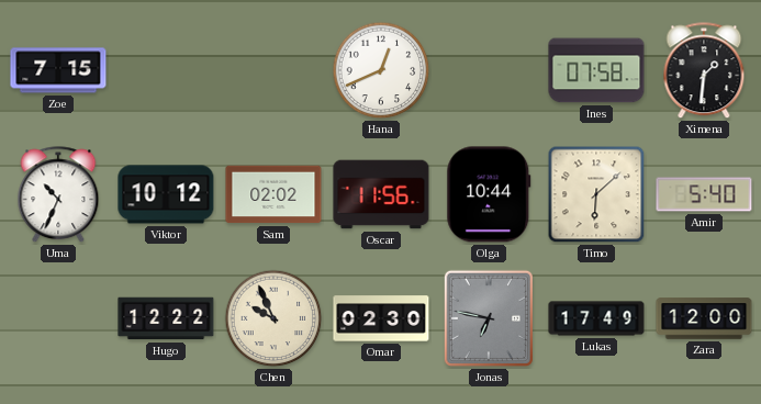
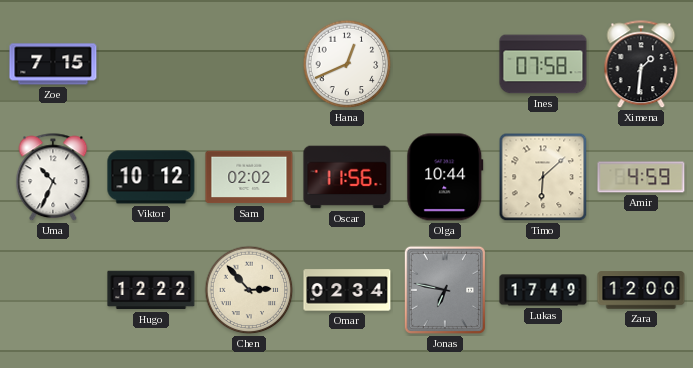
Amir: 5:40 -> 4:59 (641, 177)
Chen: 9:56 -> 2:53 (249, 290)
Omar: 02:30 -> 02:34 (347, 290)
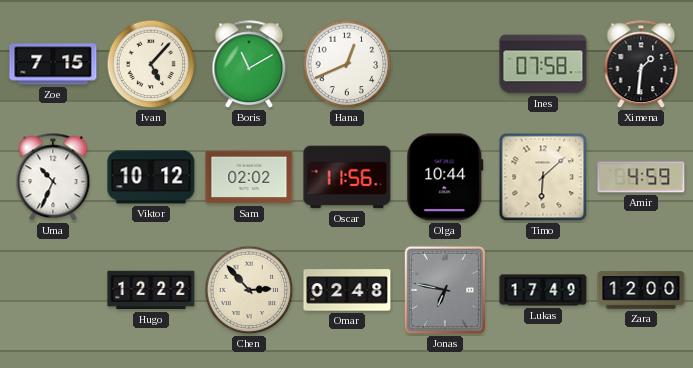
Ivan: none -> 5:07 (151, 64)
Boris: none -> 11:10 (249, 65)
Omar: 02:34 -> 02:48 (347, 290)
